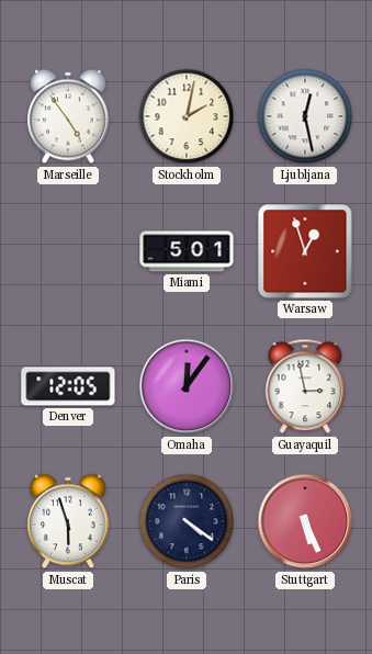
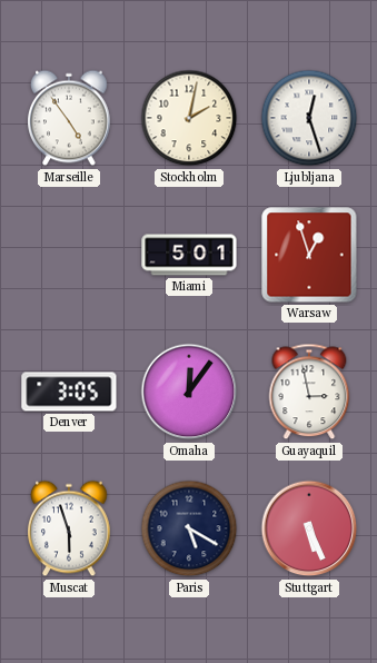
Ljubljana: 12:28 -> 12:27 (309, 118)
Denver: 12:05 -> 3:05 (69, 392)
Paris: 4:21 -> 5:20 (189, 528)
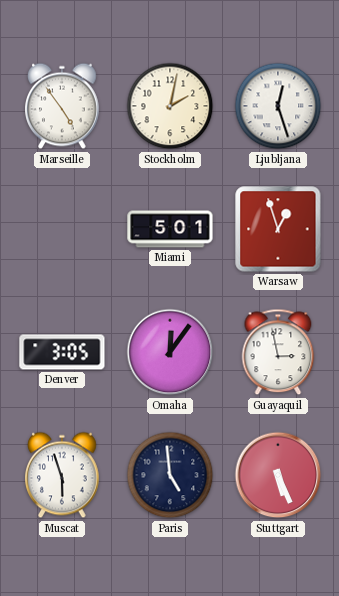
Paris: 5:20 -> 4:59 (170, 475)
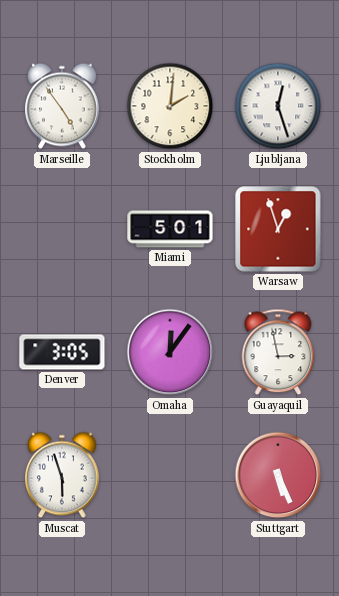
Stockholm: 2:02 -> 2:01 (170, 106)
Paris: 4:59 -> none (170, 475)
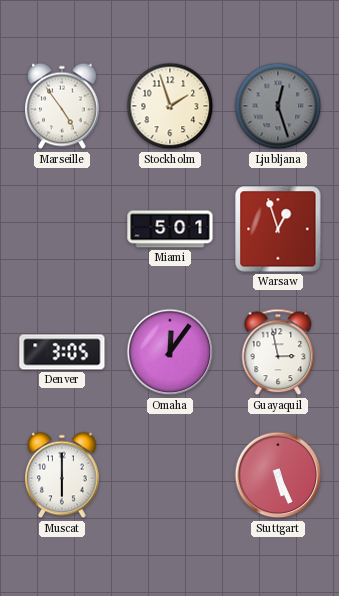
Stockholm: 2:01 -> 1:57 (170, 106)
Ljubljana dial: white -> grey (278, 106)
Muscat: 5:57 -> 6:00 (63, 475)
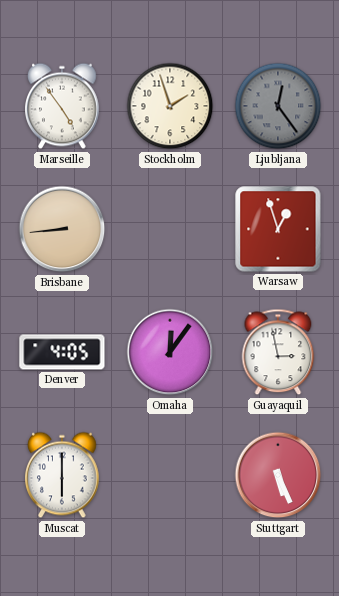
Ljubljana: 12:27 -> 12:24 (278, 106)
Brisbane: none -> 8:44 (62, 229)
Miami: 5:01 -> none (170, 229)
Denver: 3:05 -> 4:05 (62, 352)
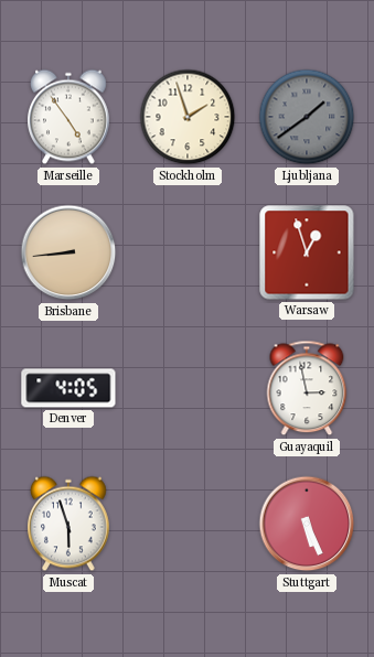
Ljubljana: 12:24 -> 1:39 (307, 117)
Omaha: 12:06 -> none (170, 352)
Muscat: 6:00 -> 5:57 (70, 524)
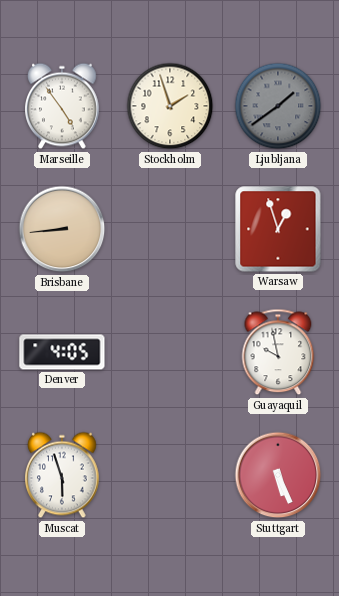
Guayaquil: 2:58 -> 9:58 (278, 352)
